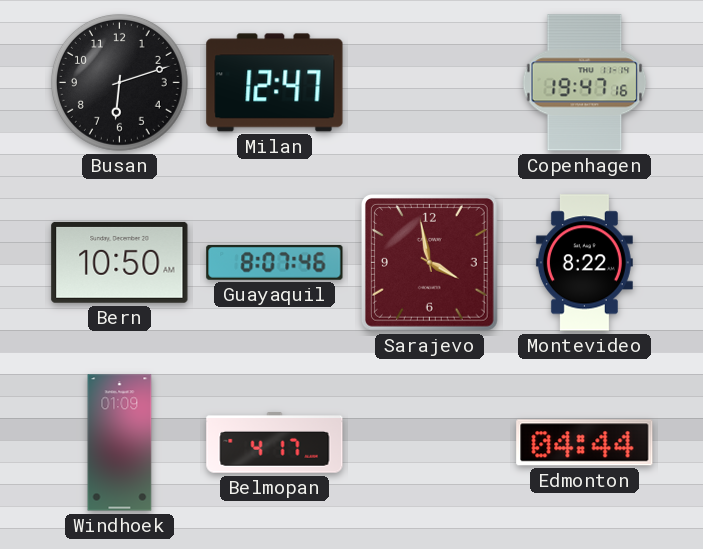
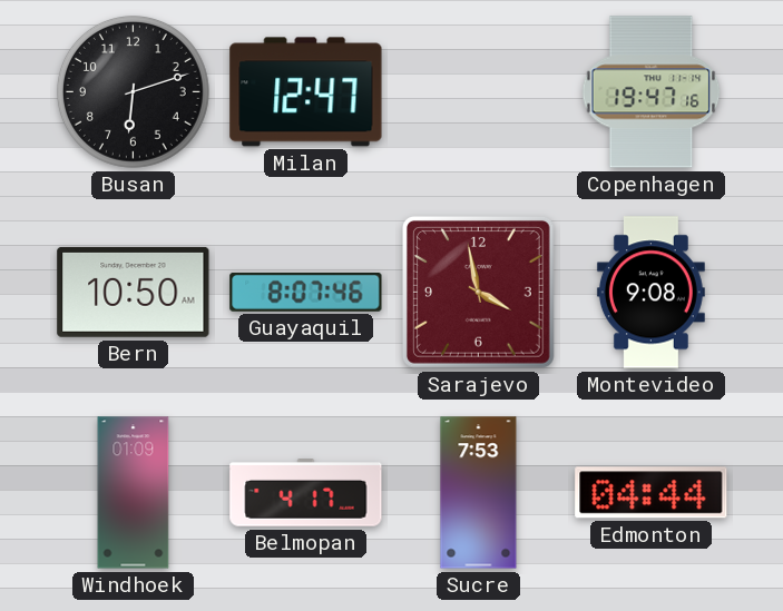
Montevideo: 8:22 -> 9:08 (650, 293)
Sucre: none -> 7:53 (479, 493)
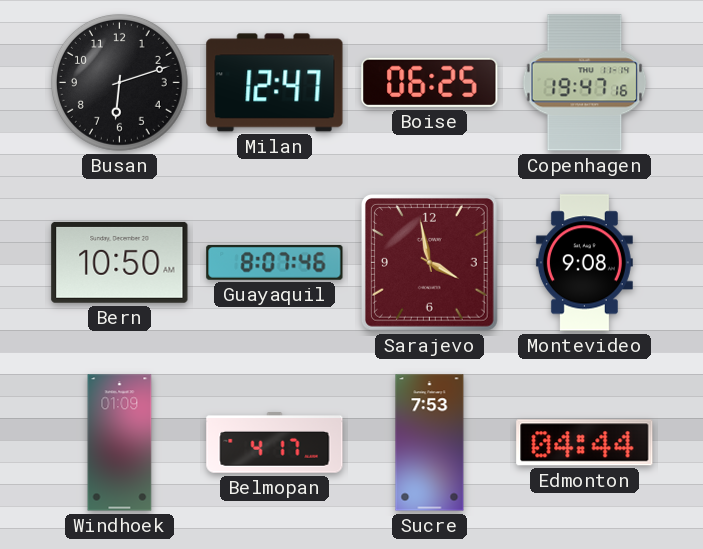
Boise: none -> 06:25 (430, 82)
